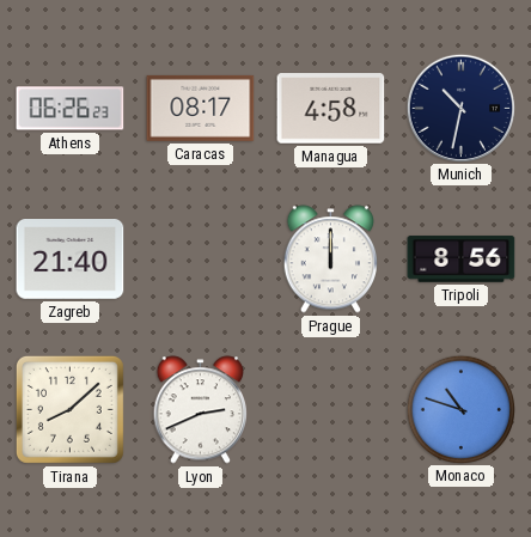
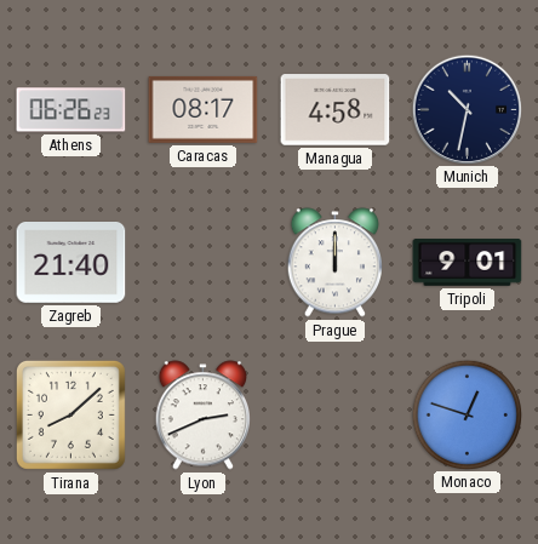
Tripoli: 8:56 -> 9:01 (468, 263)
Monaco: 10:48 -> 12:48 (467, 414)
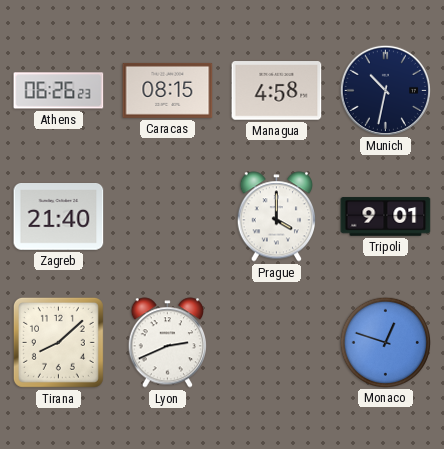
Caracas: 08:17 -> 08:15 (168, 90)
Prague: 12:00 -> 4:00 (276, 217)
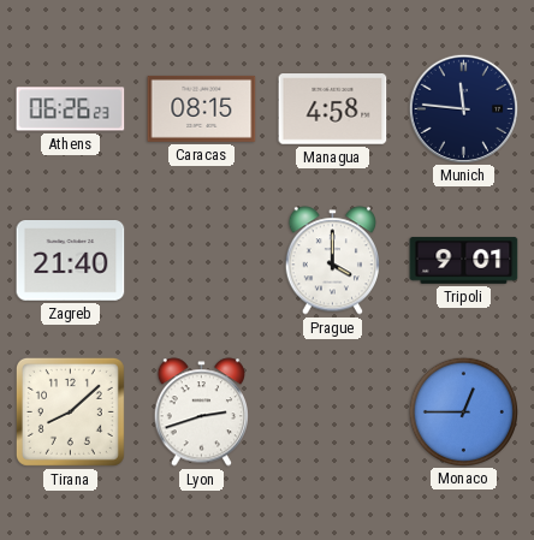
Munich: 10:32 -> 11:46 (463, 108)
Lyon: 2:41 -> 2:42 (201, 413)
Monaco: 12:48 -> 12:45 (463, 411)
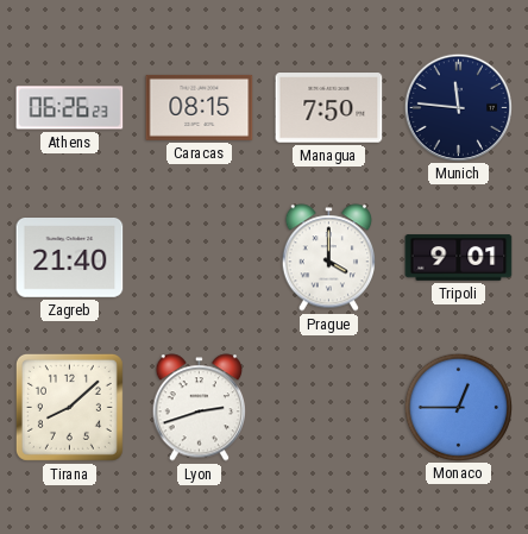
Managua: 4:58 -> 7:50 (329, 108)
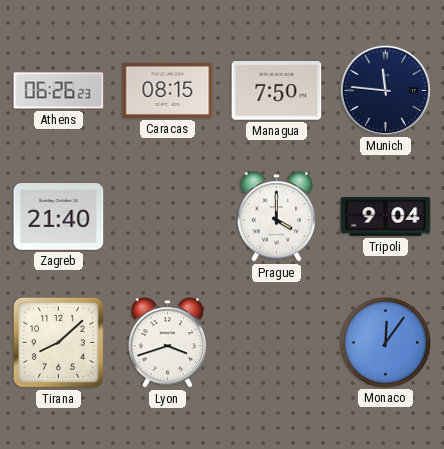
Tripoli: 9:01 -> 9:04 (386, 217)
Lyon: 2:42 -> 3:42 (167, 343)
Monaco: 12:45 -> 12:06 (385, 342)
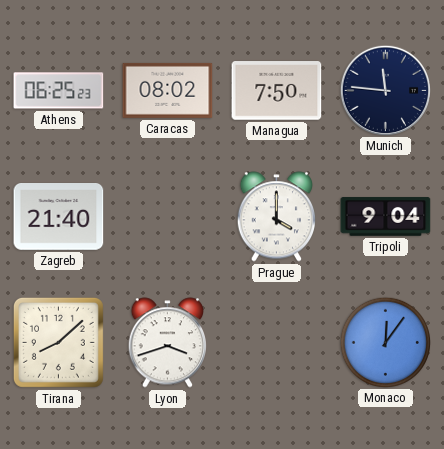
Athens: 06:26 -> 06:25 (59, 91)
Caracas: 08:15 -> 08:02 (168, 90)
